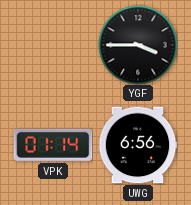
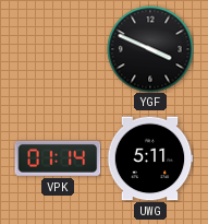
YGF: 3:45 -> 3:49 (150, 49)
UWG: 6:56 -> 5:11 (150, 158)
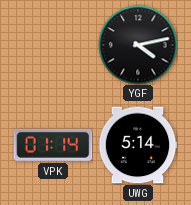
YGF: 3:49 -> 4:13 (138, 45)
UWG: 5:11 -> 5:14 (138, 145)
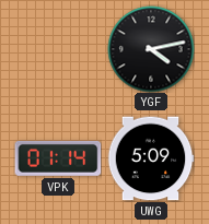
UWG: 5:14 -> 5:09 (151, 158)
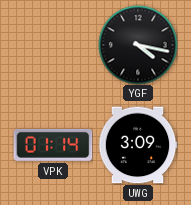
YGF: 4:13 -> 4:17 (138, 45)
UWG: 5:09 -> 3:09 (138, 145)
